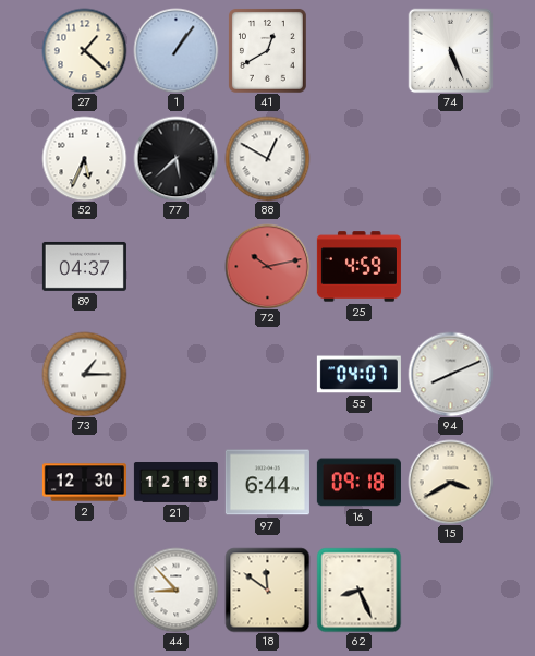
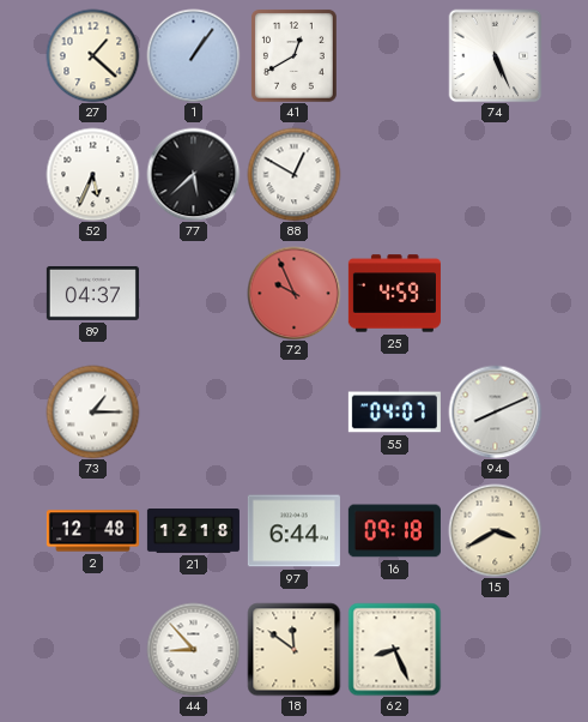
72: 10:13 -> 9:56 (293, 293)
2: 12:30 -> 12:48 (92, 531)
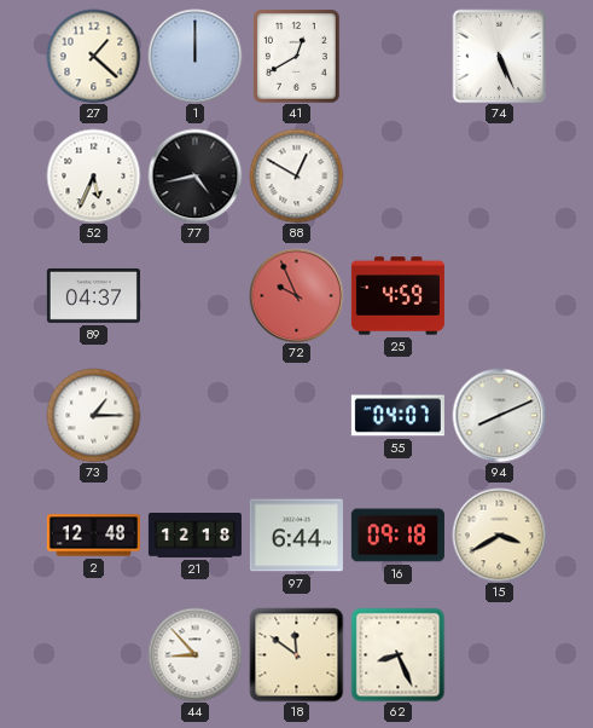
1: 1:06 -> 12:00 (194, 56)
77: 5:38 -> 4:43 (194, 175)
